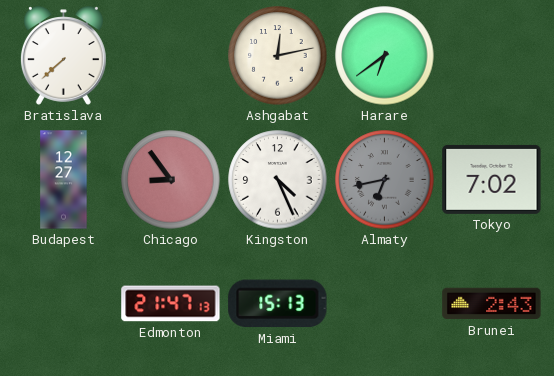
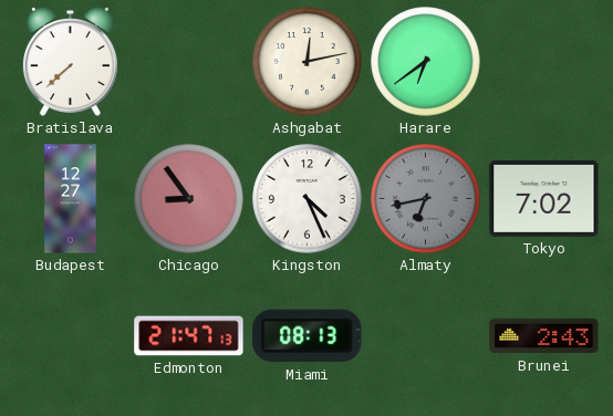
Miami: 15:13 -> 08:13 (308, 336)
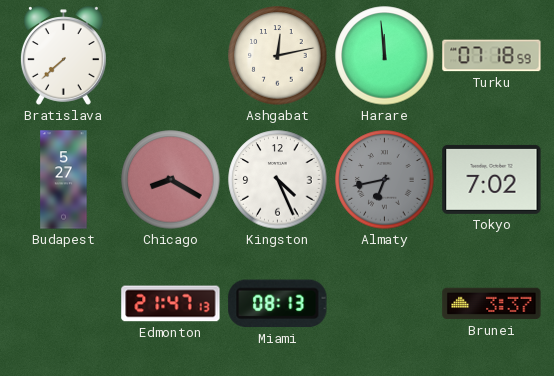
Harare: 6:39 -> 11:59 (385, 56)
Turku: none -> 07:18 (492, 56)
Budapest: 12:27 -> 5:27 (64, 180)
Chicago: 8:54 -> 8:20 (171, 180)
Brunei: 2:43 -> 3:37 (492, 304)
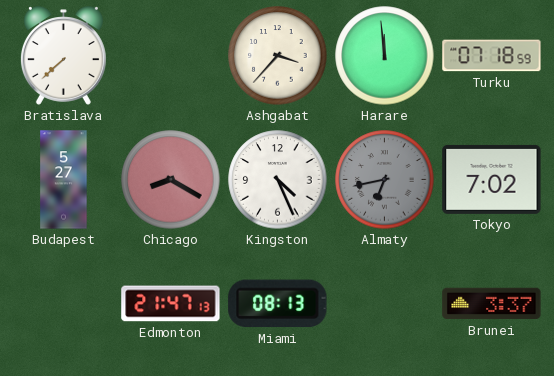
Ashgabat: 12:13 -> 3:37 (278, 56)
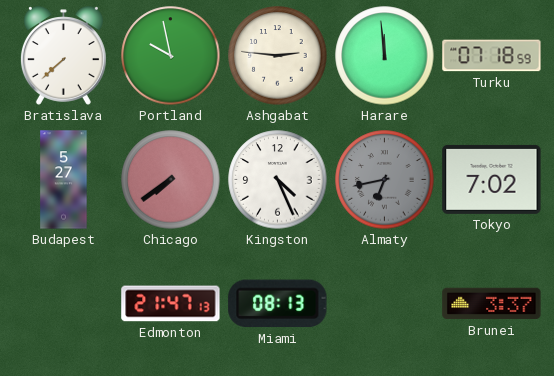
Portland: none -> 9:58 (171, 56)
Ashgabat: 3:37 -> 2:46 (278, 56)
Chicago: 8:20 -> 7:39 (171, 180)
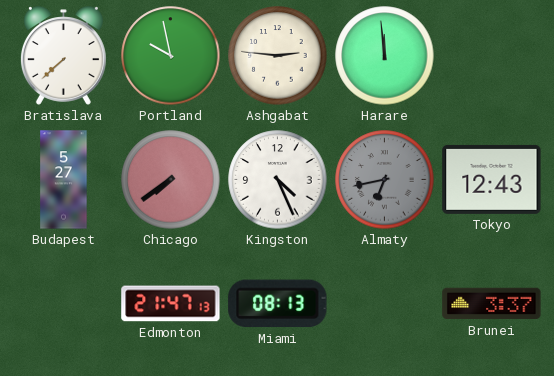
Turku: 07:18 -> none (492, 56)
Tokyo: 7:02 -> 12:43 (492, 179)
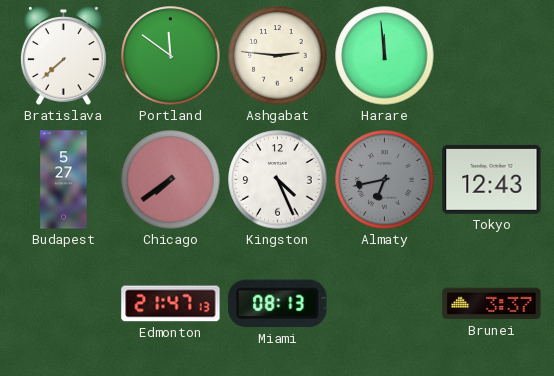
Portland: 9:58 -> 11:51 (171, 56)
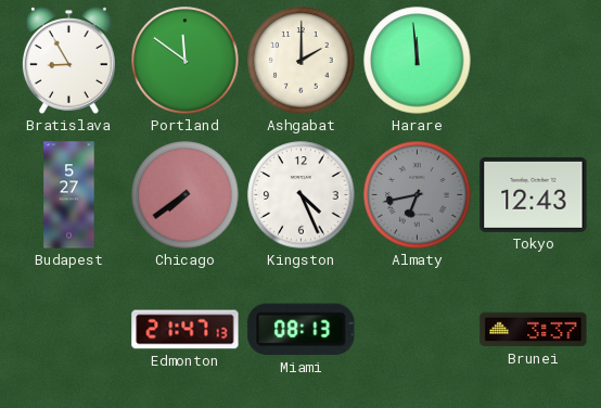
Bratislava: 7:38 -> 8:55 (68, 61)
Ashgabat: 2:46 -> 2:00 (302, 61)
